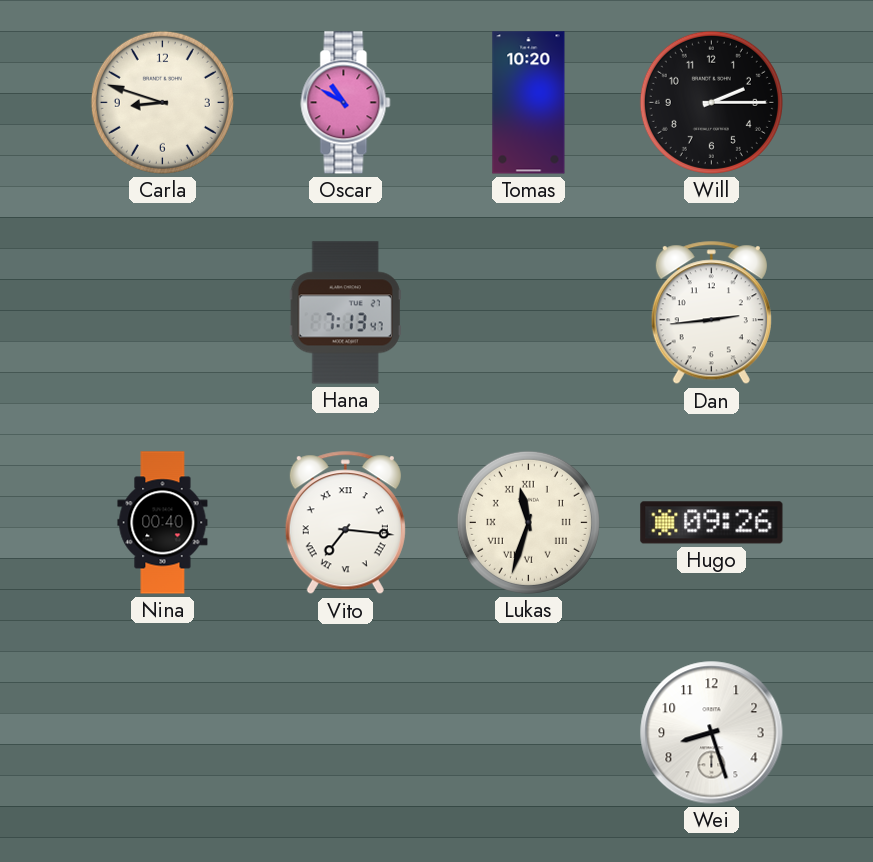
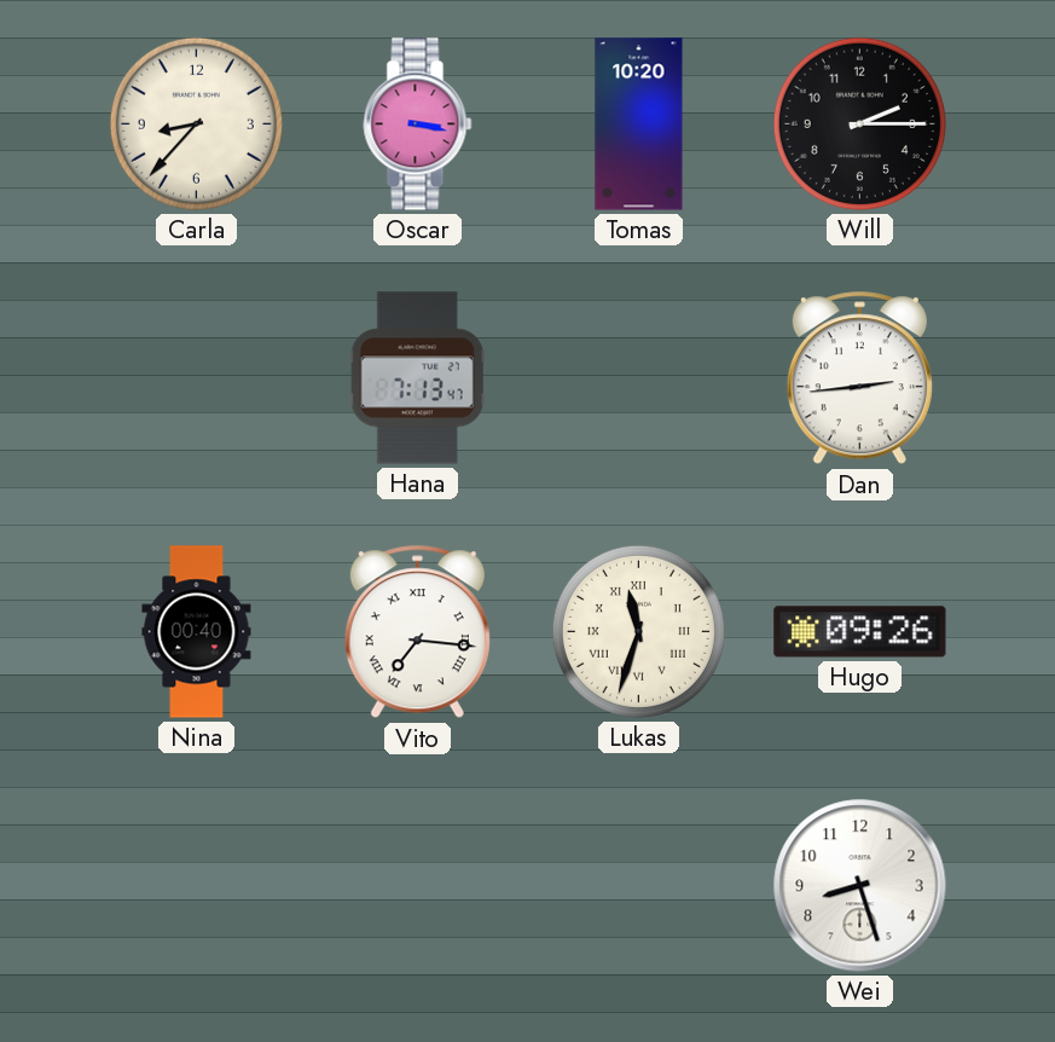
Carla: 8:48 -> 8:37 (196, 123)
Oscar: 10:50 -> 3:17 (418, 125)
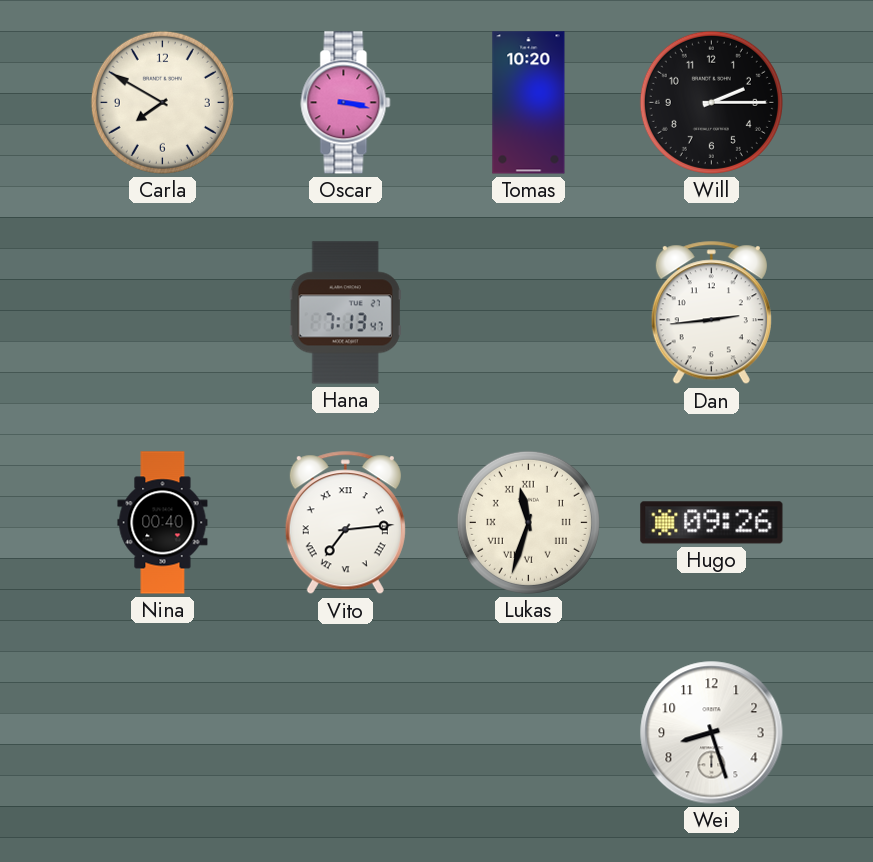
Carla: 8:37 -> 7:50 (162, 102)
Vito: 7:16 -> 7:14 (345, 523)
